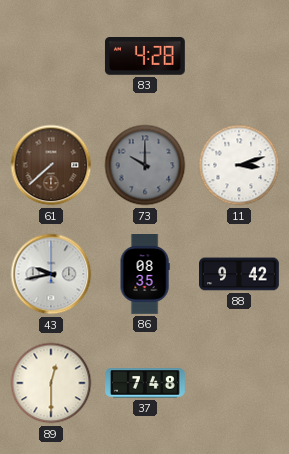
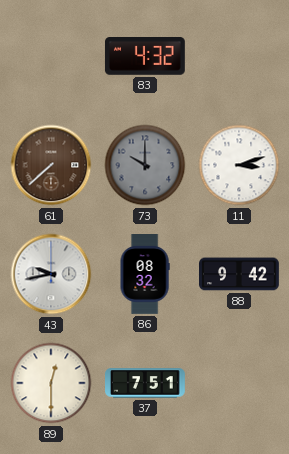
83: 4:28 -> 4:32 (145, 57)
86: 08:35 -> 08:32 (145, 275)
37: 7:48 -> 7:51 (146, 383)
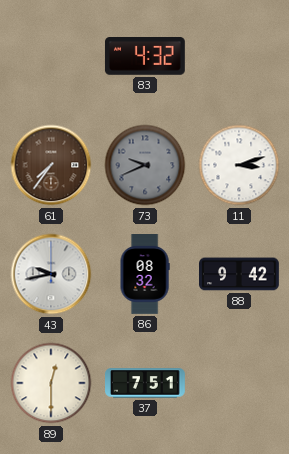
61: 7:38 -> 7:36 (51, 165)
73: 10:00 -> 9:41 (145, 165)
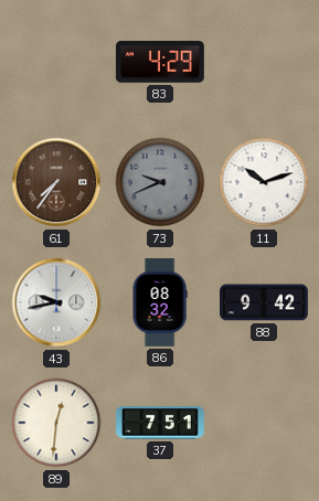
83: 4:32 -> 4:29 (160, 63)
11: 3:12 -> 10:12 (264, 182)
89: 12:30 -> 12:31 (56, 423)
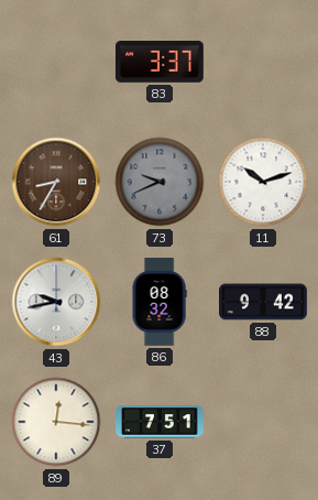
83: 4:29 -> 3:37 (160, 63)
61: 7:36 -> 8:35 (56, 182)
89: 12:31 -> 12:16 (56, 422)
